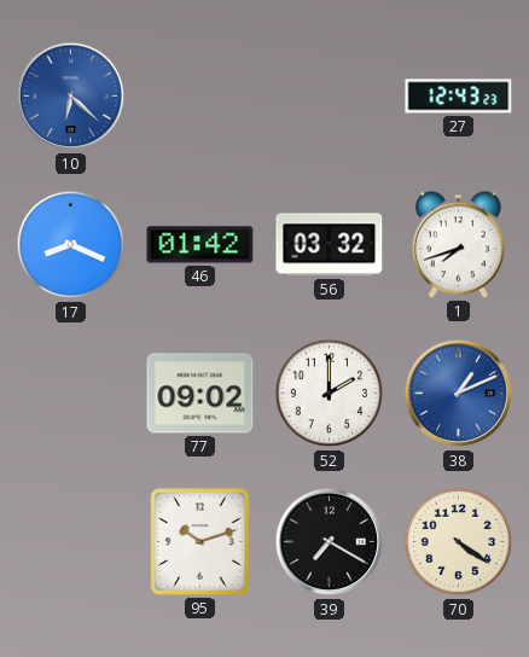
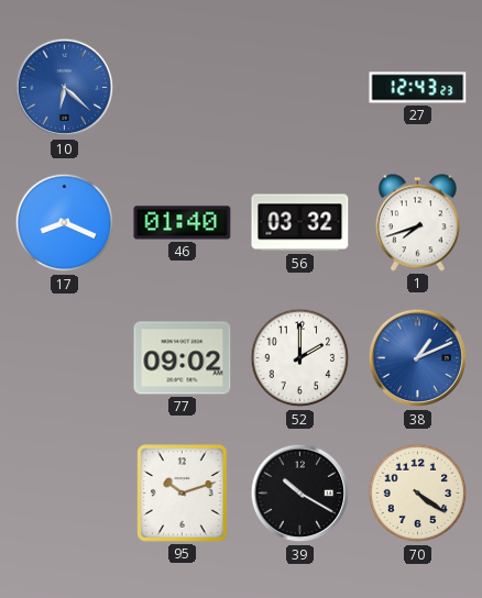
46: 01:42 -> 01:40 (183, 223)
39: 7:20 -> 10:20 (300, 494)
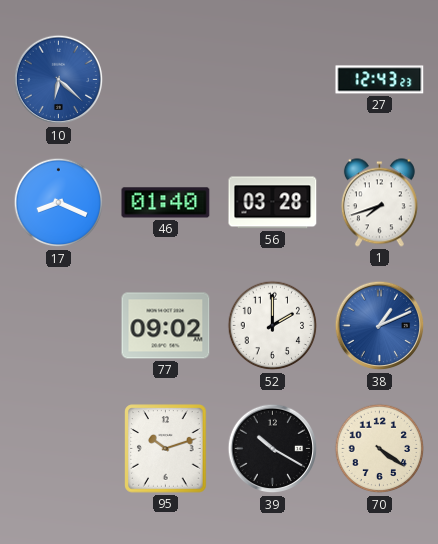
56: 03:32 -> 03:28 (273, 203)
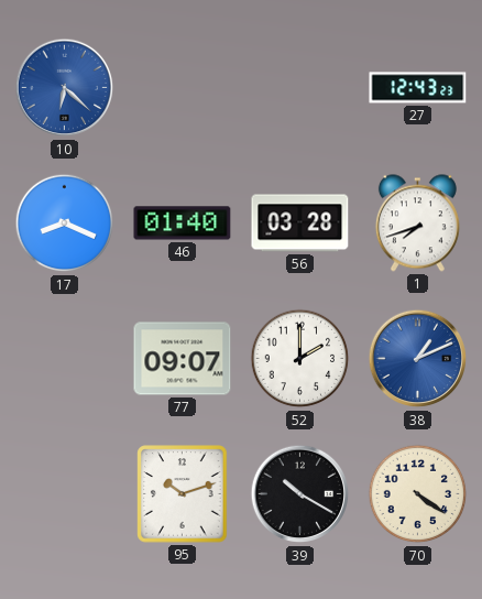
77: 09:02 -> 09:07 (183, 359)
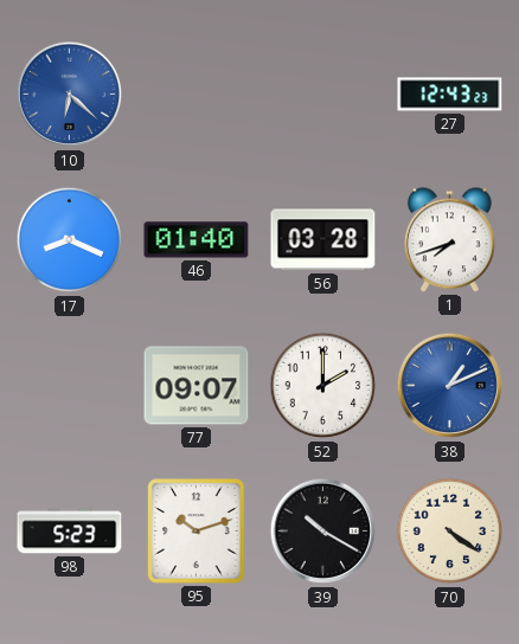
98: none -> 5:23 (70, 532)
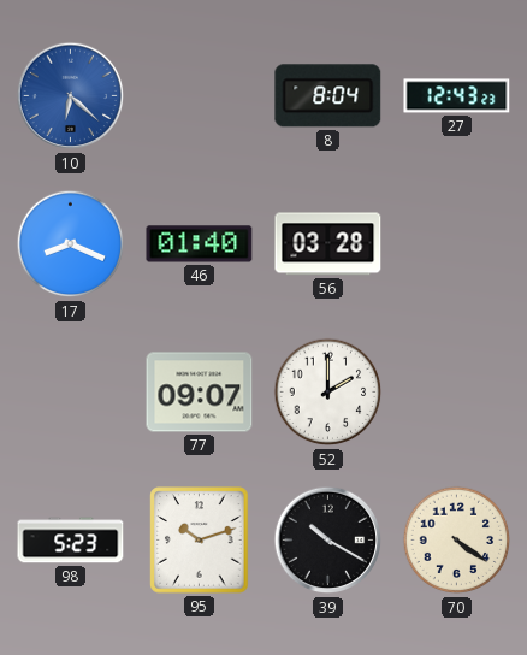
8: none -> 8:04 (328, 96)
1: 7:42 -> none (449, 240)
38: 1:11 -> none (450, 386)
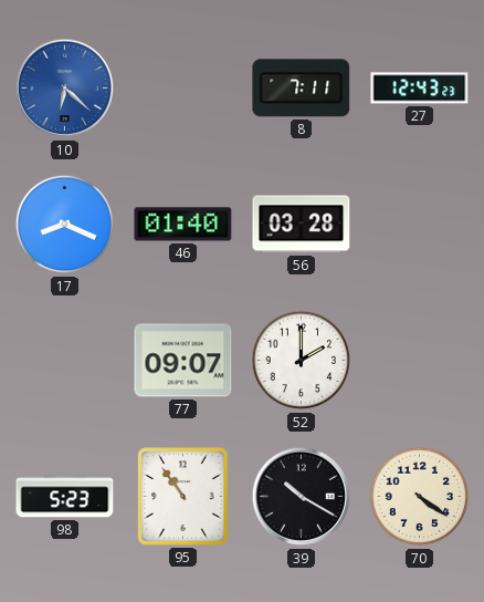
8: 8:04 -> 7:11 (302, 89)
95: 10:12 -> 10:54 (183, 497)
